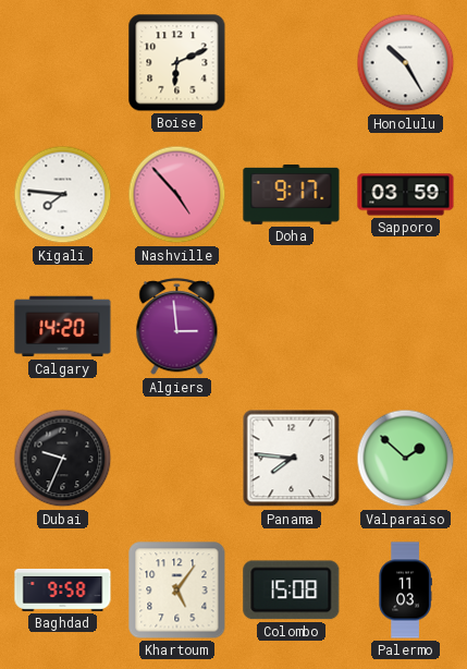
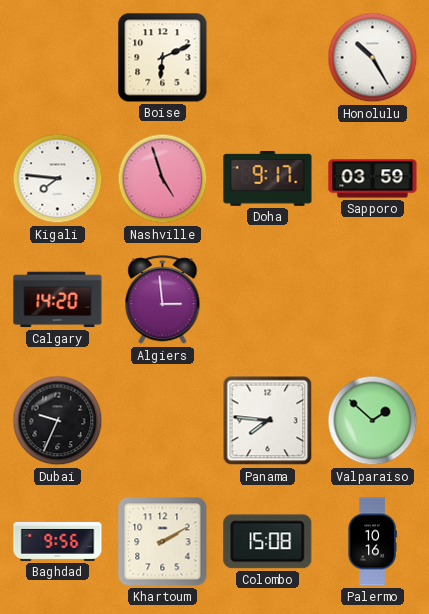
Nashville: 4:53 -> 4:57 (163, 179)
Baghdad: 9:58 -> 9:56 (58, 541)
Khartoum: 5:06 -> 2:10 (163, 542)
Palermo: 11:03 -> 10:16 (372, 542)
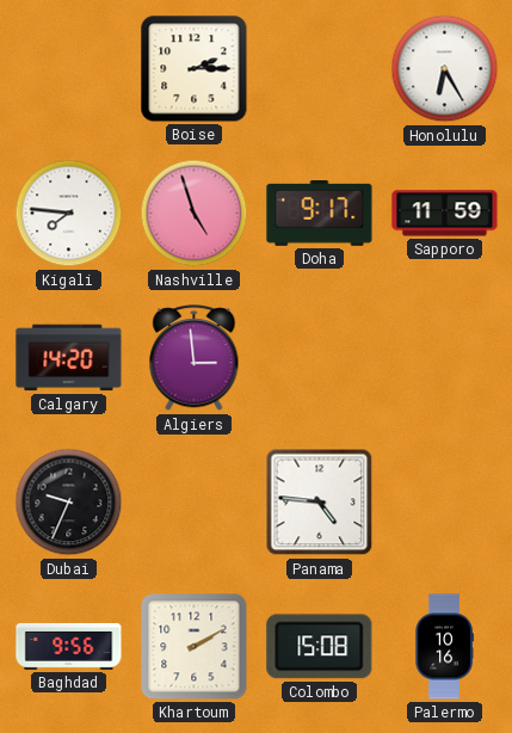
Boise: 6:11 -> 2:15 (195, 69)
Honolulu: 10:25 -> 6:25 (445, 69)
Sapporo: 03:59 -> 11:59 (445, 214)
Panama: 7:46 -> 4:46 (320, 503)
Valparaiso: 1:52 -> none (373, 421)
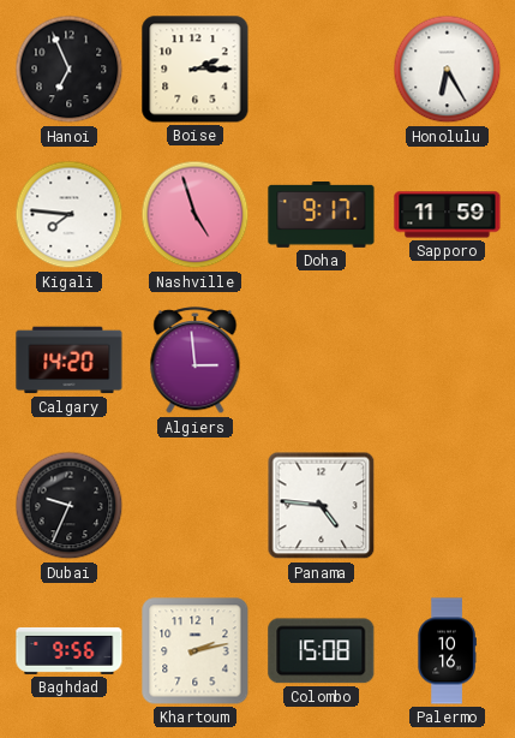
Hanoi: none -> 6:56 (70, 70)
Khartoum: 2:10 -> 2:13 (196, 651)
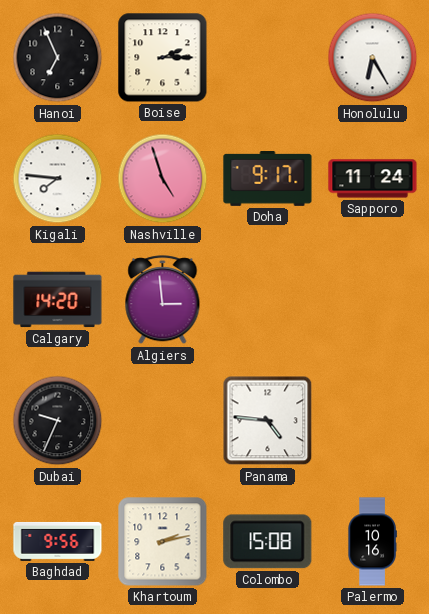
Sapporo: 11:59 -> 11:24 (373, 179)
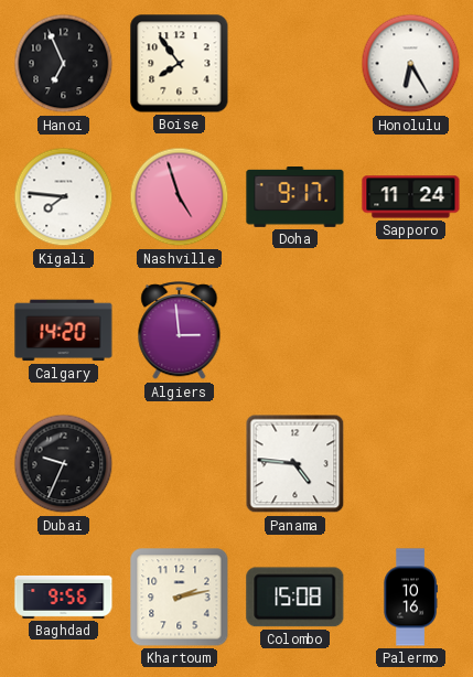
Boise: 2:15 -> 7:54 (180, 64)
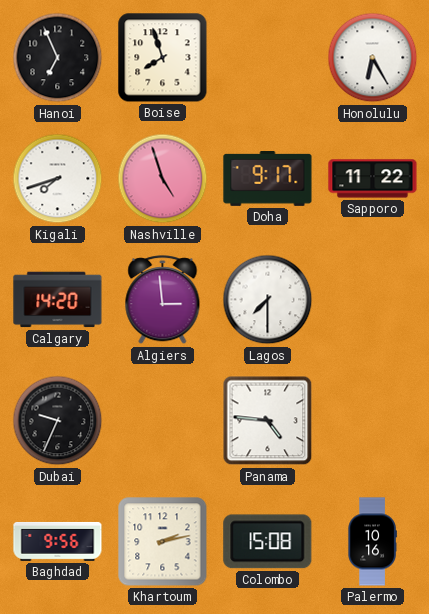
Boise: 7:54 -> 7:57 (163, 58)
Kigali: 7:46 -> 7:42 (58, 179)
Sapporo: 11:24 -> 11:22 (373, 179)
Lagos: none -> 7:30 (268, 300)
